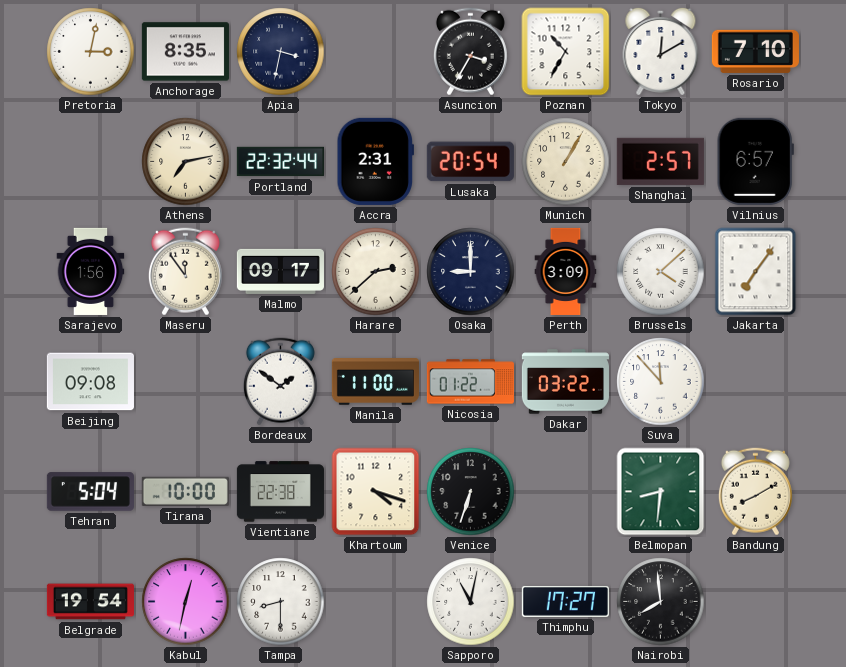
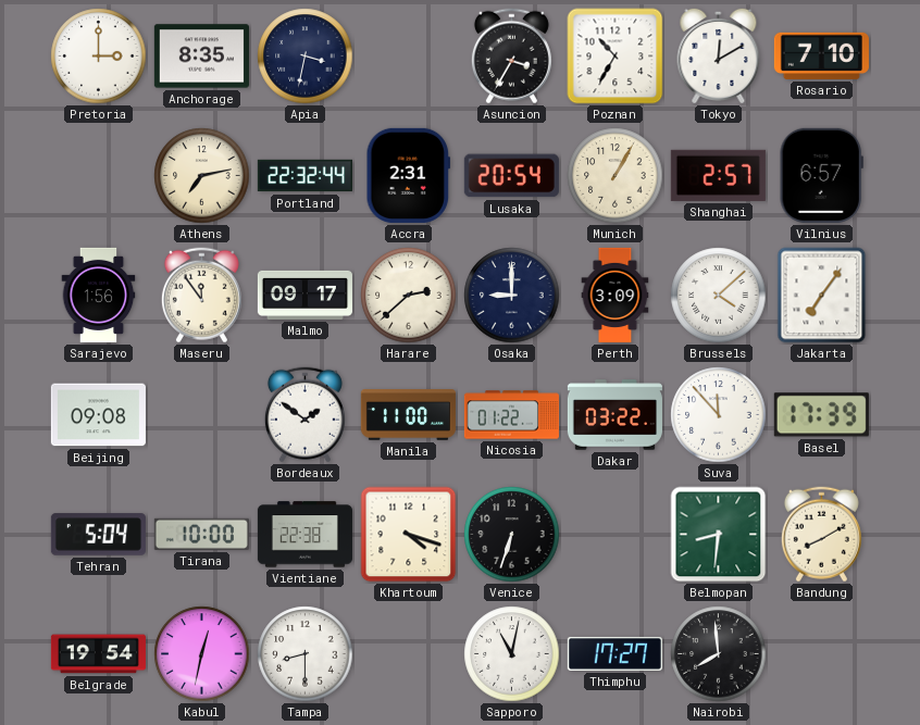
Pretoria: 3:02 -> 3:00 (99, 57)
Basel: none -> 17:39 (821, 415)
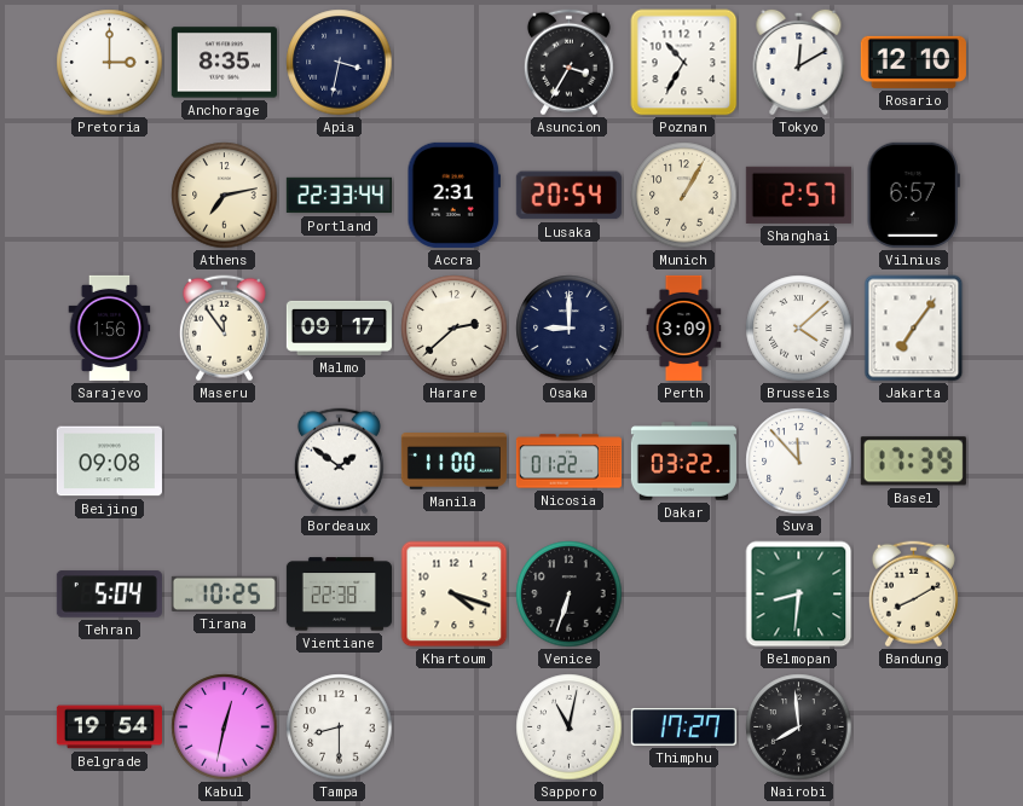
Rosario: 7:10 -> 12:10 (913, 62)
Portland: 22:32 -> 22:33 (339, 196)
Tirana: 10:00 -> 10:25 (224, 593)
